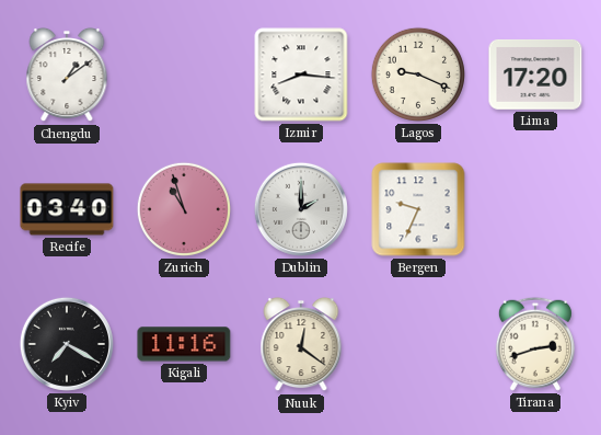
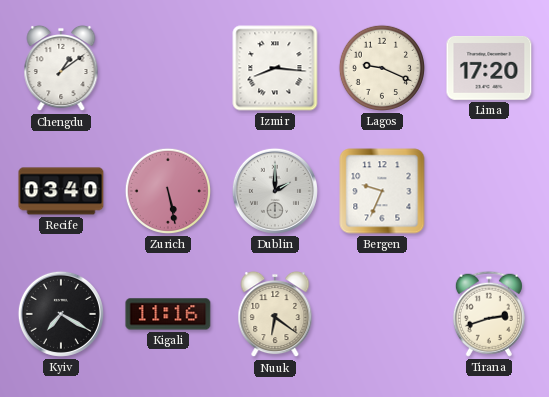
Zurich: 10:57 -> 5:28 (168, 191)
Nuuk: 12:21 -> 6:21 (275, 314)
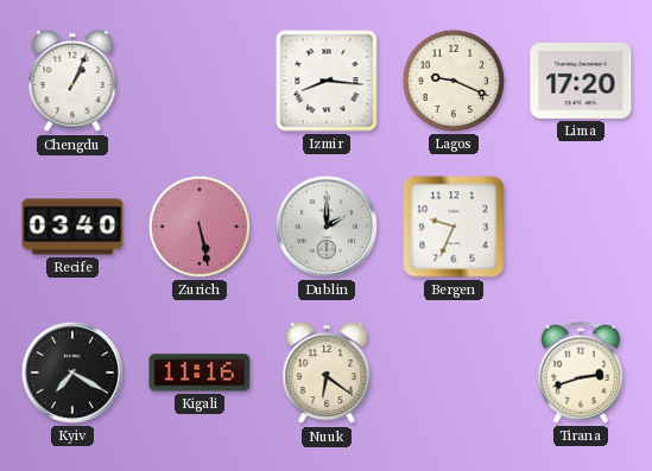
Chengdu: 1:09 -> 1:04 (72, 81)
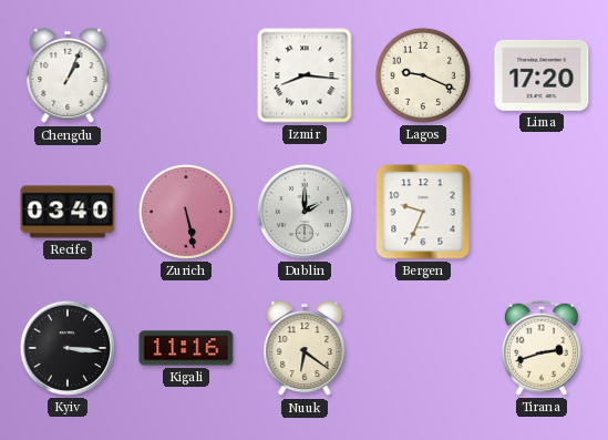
Kyiv: 7:20 -> 3:16 (68, 348)
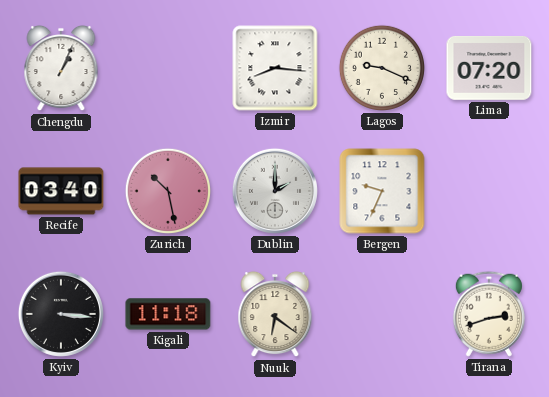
Lima: 17:20 -> 07:20 (489, 68)
Zurich: 5:28 -> 10:28 (168, 191)
Kigali: 11:16 -> 11:18 (168, 314)
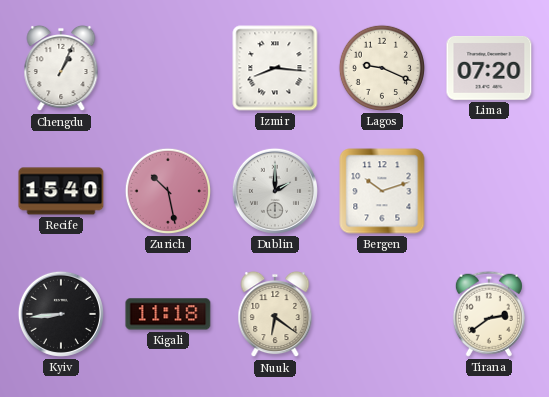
Recife: 03:40 -> 15:40 (61, 191)
Bergen: 9:34 -> 10:12 (382, 191)
Kyiv: 3:16 -> 8:44 (61, 314)
Tirana: 2:42 -> 2:39 (489, 314)
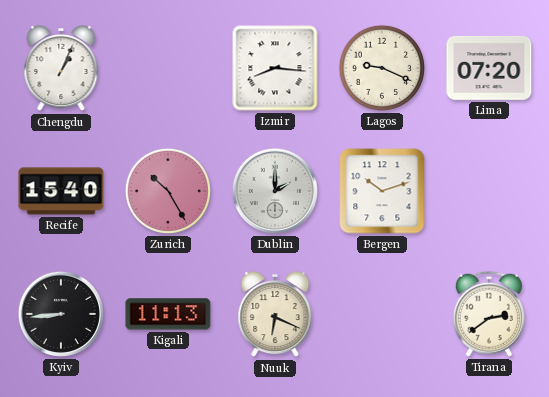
Zurich: 10:28 -> 10:25 (168, 191)
Kigali: 11:18 -> 11:13 (168, 314)
Nuuk: 6:21 -> 6:19 (275, 314)
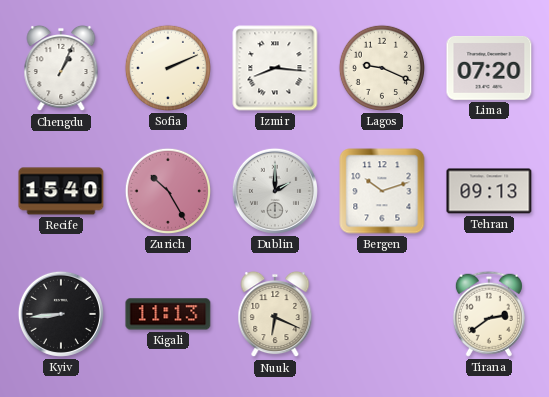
Sofia: none -> 2:11 (168, 68)
Tehran: none -> 09:13 (489, 191)
